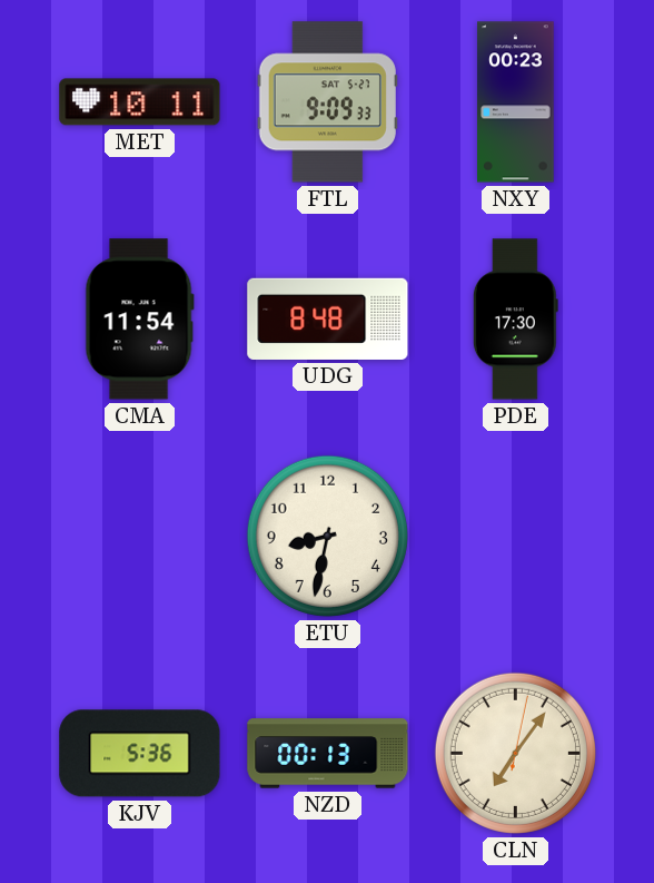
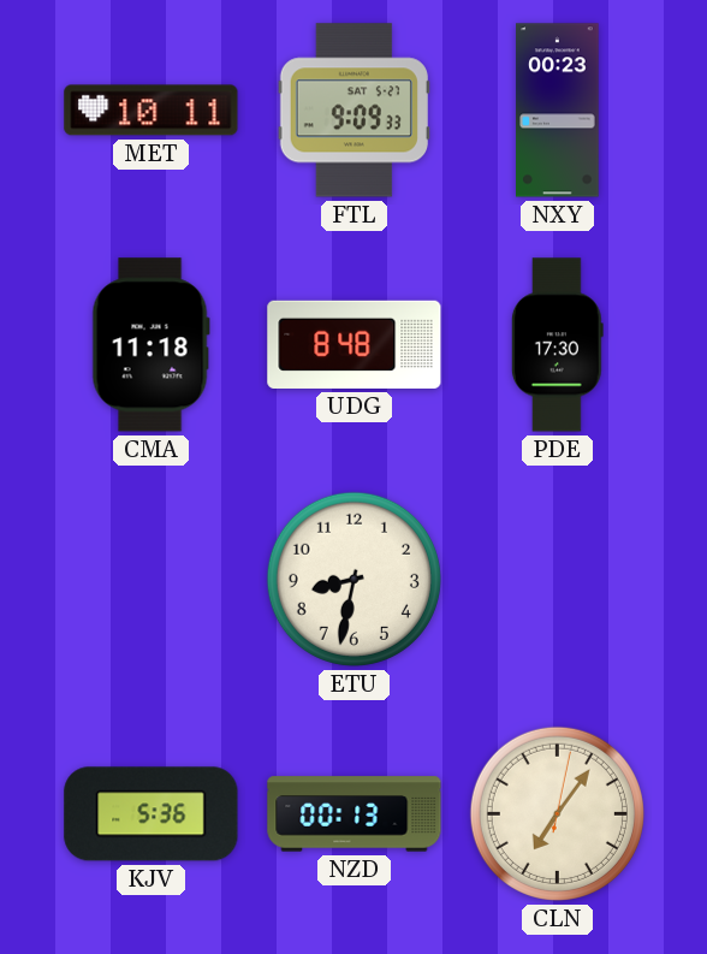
CMA: 11:54 -> 11:18 (150, 345)
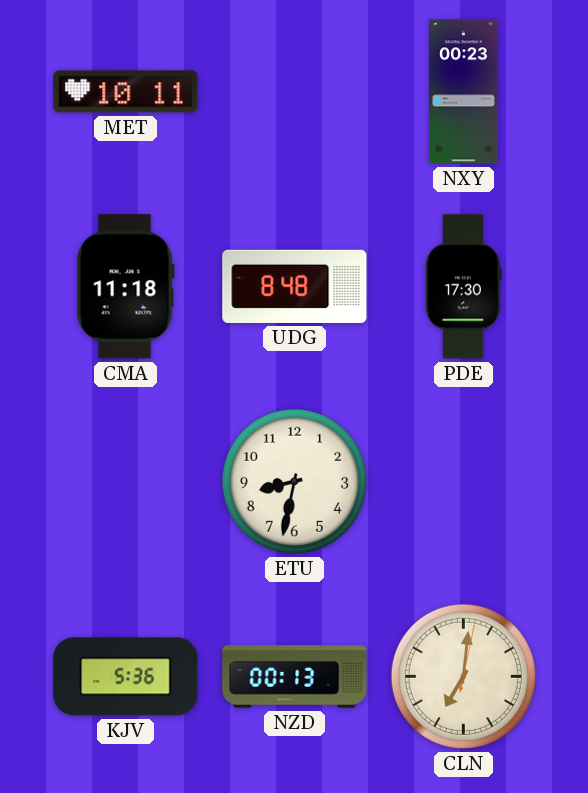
FTL: 9:09 -> none (353, 111)
CLN: 7:06 -> 7:01 (463, 676)
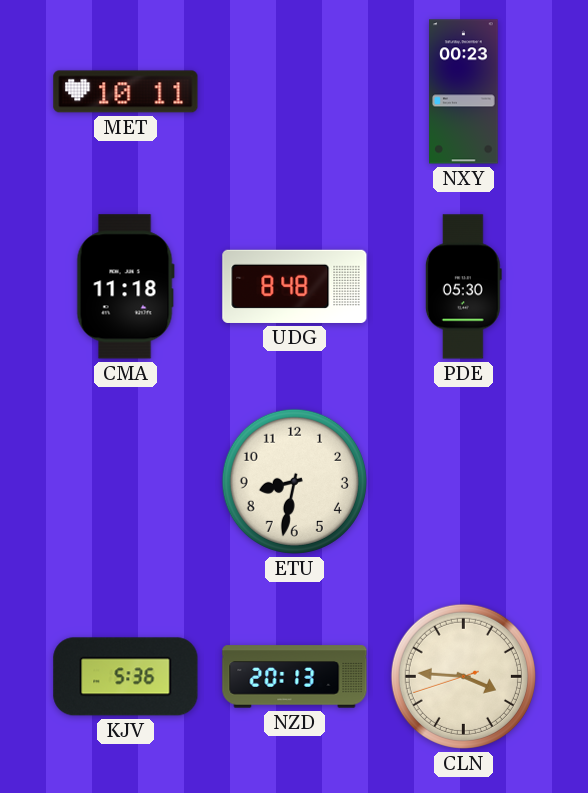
PDE: 17:30 -> 05:30 (463, 287)
NZD: 00:13 -> 20:13 (295, 677)
CLN: 7:01 -> 3:45 (463, 676)
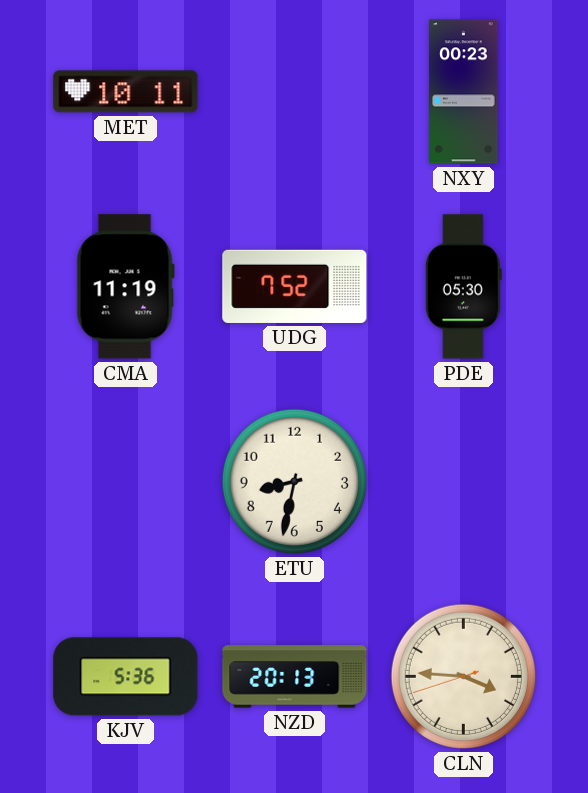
CMA: 11:18 -> 11:19 (125, 287)
UDG: 8:48 -> 7:52 (295, 286)
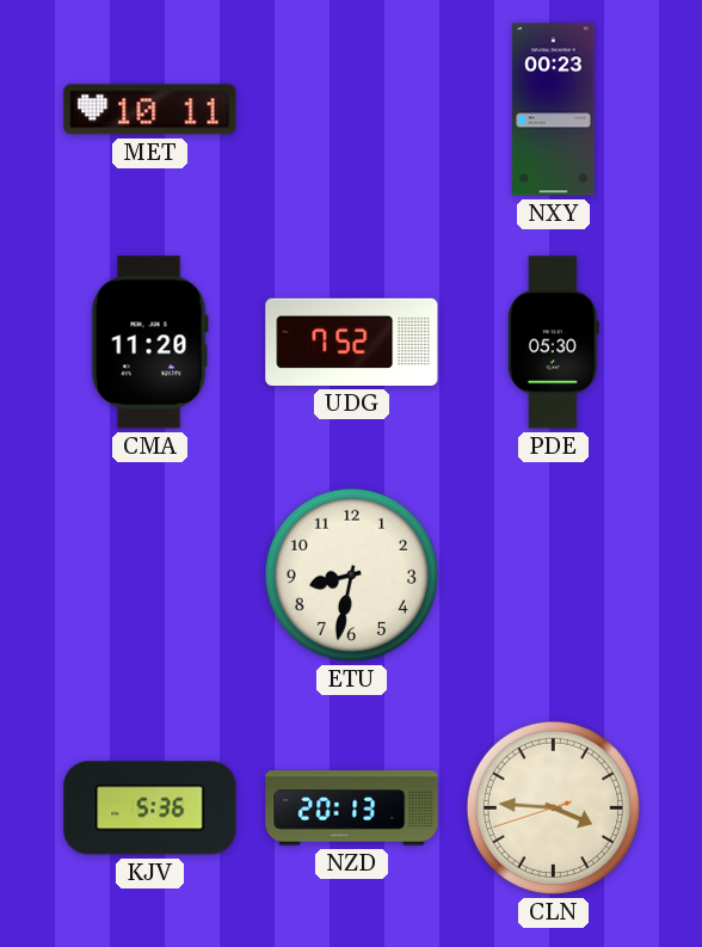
CMA: 11:19 -> 11:20 (149, 343)
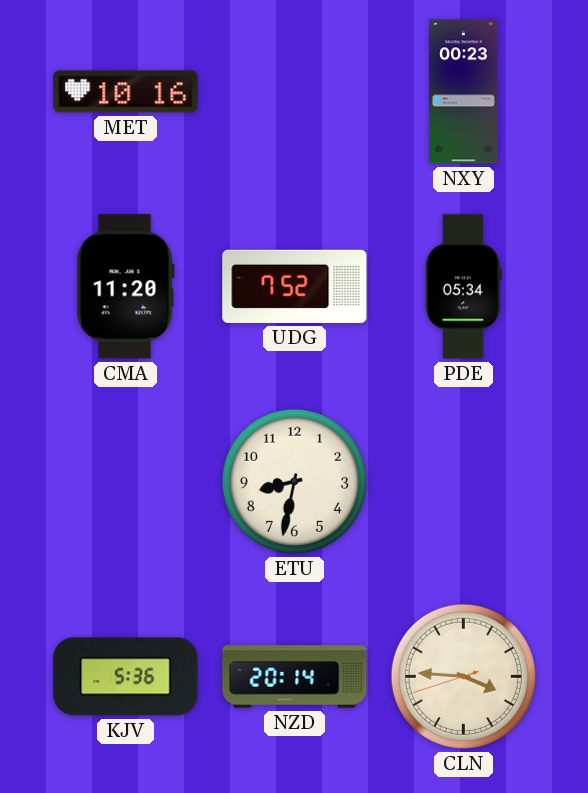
MET: 10:11 -> 10:16 (126, 92)
PDE: 05:30 -> 05:34 (463, 287)
NZD: 20:13 -> 20:14 (295, 677)
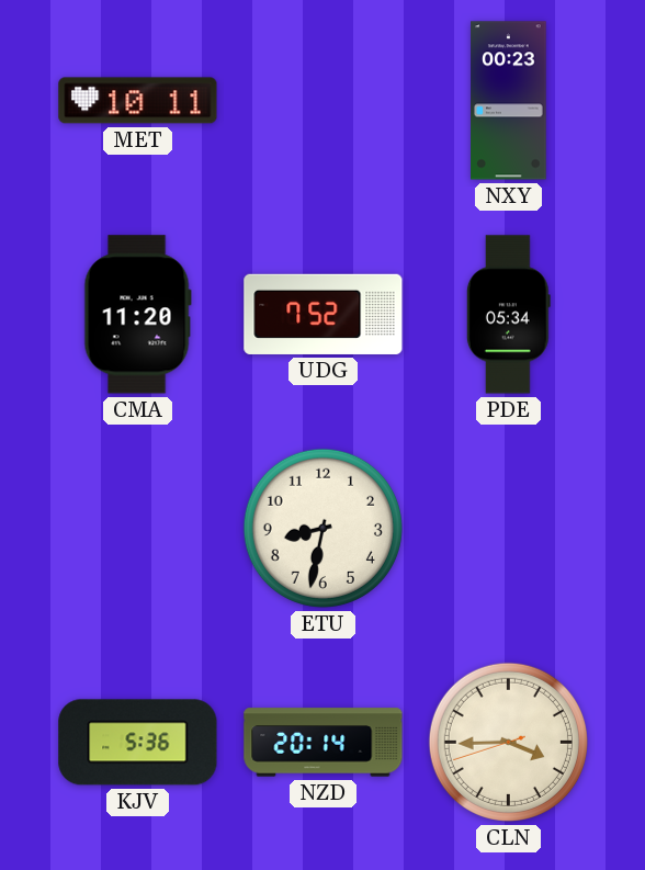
MET: 10:16 -> 10:11 (138, 101)
CLN: 3:45 -> 3:44 (508, 742)
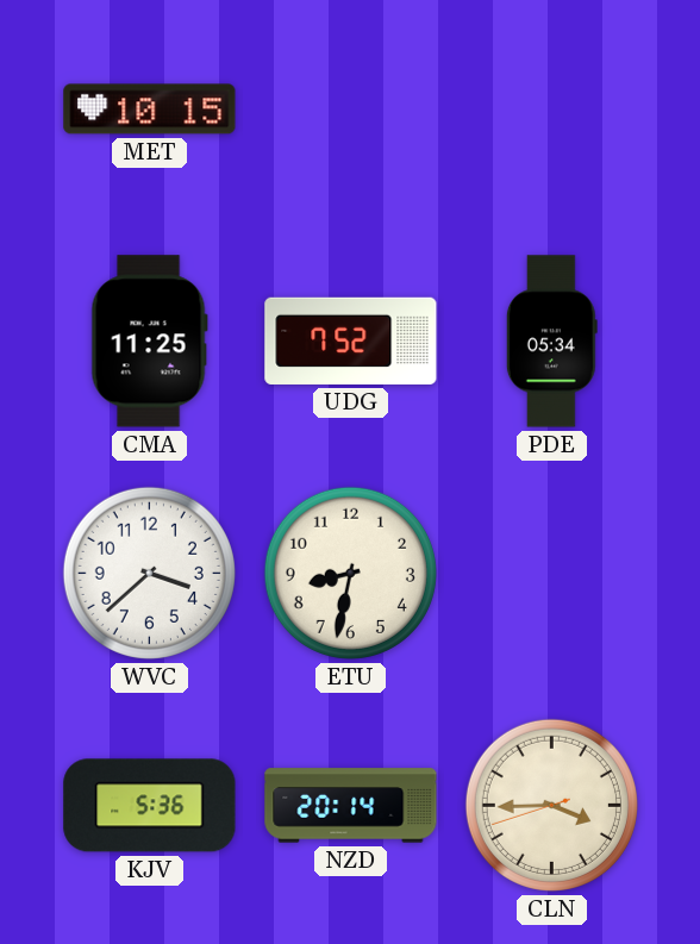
MET: 10:11 -> 10:15 (150, 110)
NXY: 00:23 -> none (509, 101)
CMA: 11:20 -> 11:25 (149, 342)
WVC: none -> 3:38 (149, 573)
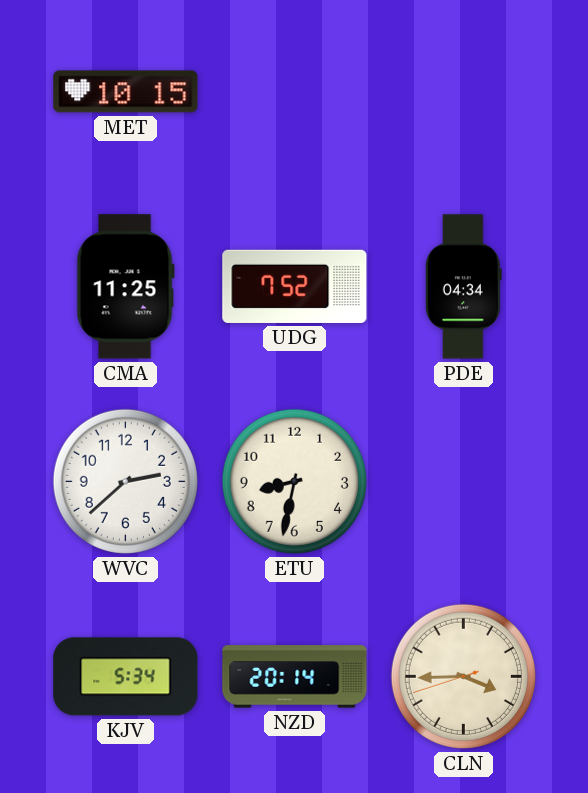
PDE: 05:34 -> 04:34 (463, 287)
WVC: 3:38 -> 2:38 (125, 481)
KJV: 5:36 -> 5:34 (126, 677)
